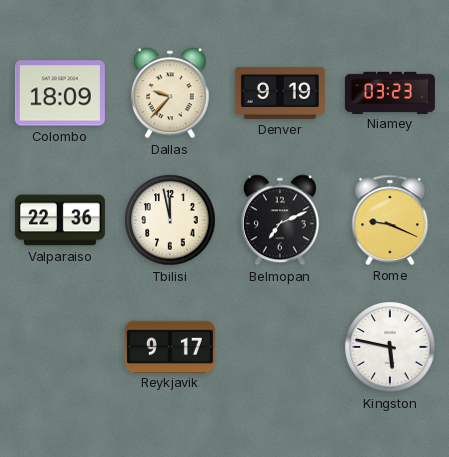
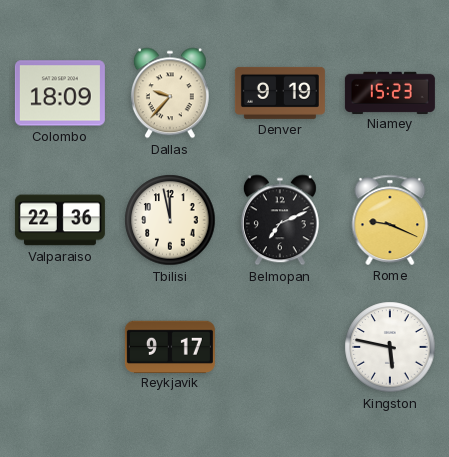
Niamey: 03:23 -> 15:23 (390, 92)
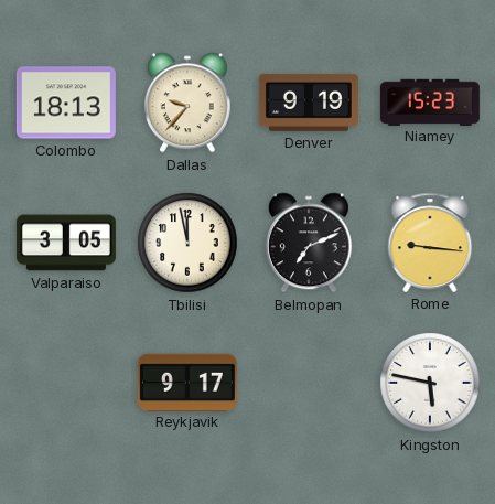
Colombo: 18:09 -> 18:13 (66, 103)
Valparaiso: 22:36 -> 3:05 (66, 243)
Rome: 9:19 -> 9:16 (430, 243)
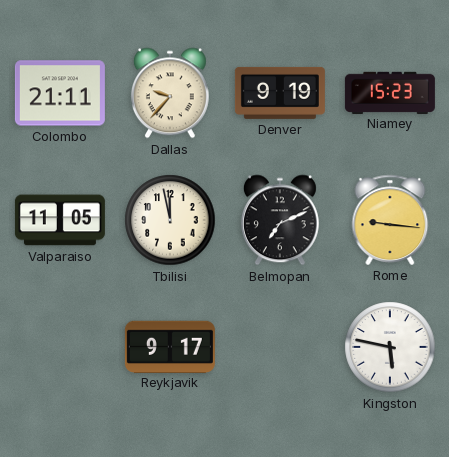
Colombo: 18:13 -> 21:11 (60, 93)
Valparaiso: 3:05 -> 11:05 (60, 220)
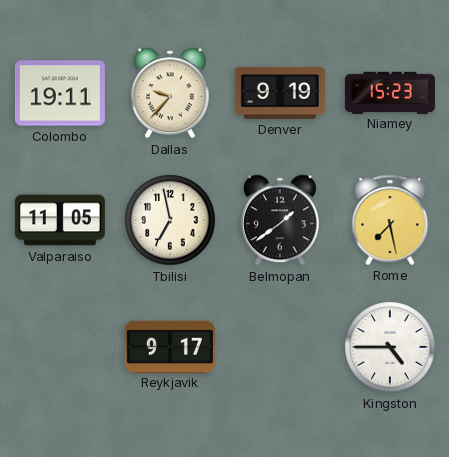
Colombo: 21:11 -> 19:11 (60, 93)
Tbilisi: 11:58 -> 6:58 (170, 220)
Belmopan: 7:11 -> 1:39 (280, 220)
Rome: 9:16 -> 7:28 (390, 220)
Kingston: 5:47 -> 4:45 (390, 347)
